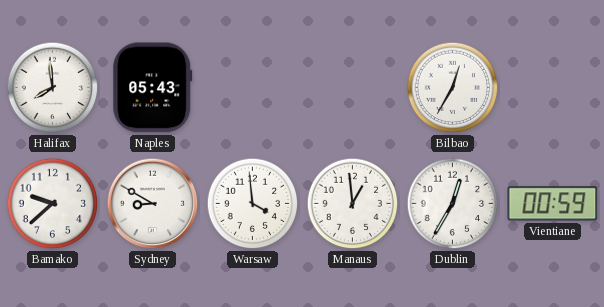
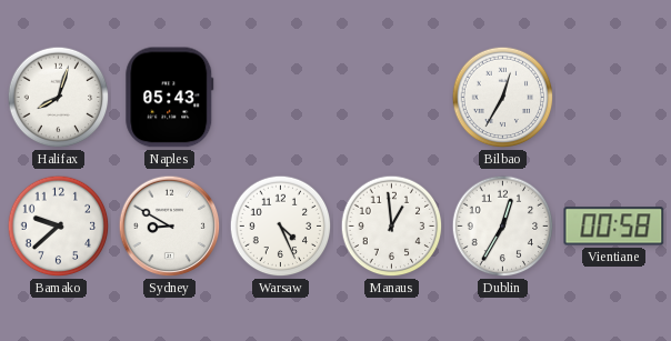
Halifax: 7:59 -> 8:03 (59, 98)
Warsaw: 3:59 -> 4:26 (281, 227)
Vientiane: 00:59 -> 00:58 (614, 227)
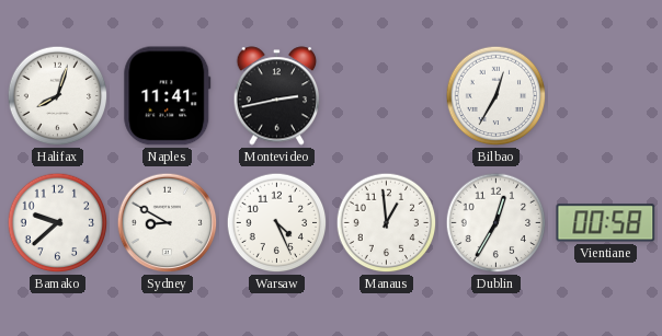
Naples: 05:43 -> 11:41 (168, 96)
Montevideo: none -> 2:43 (277, 96)
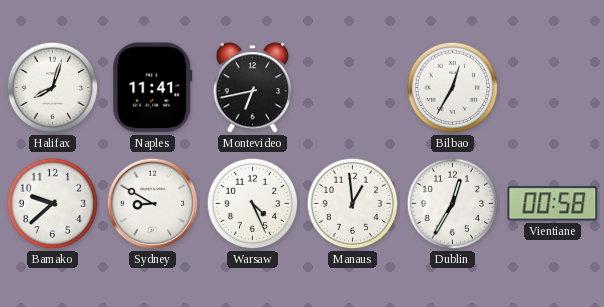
Montevideo: 2:43 -> 6:43 (253, 88)
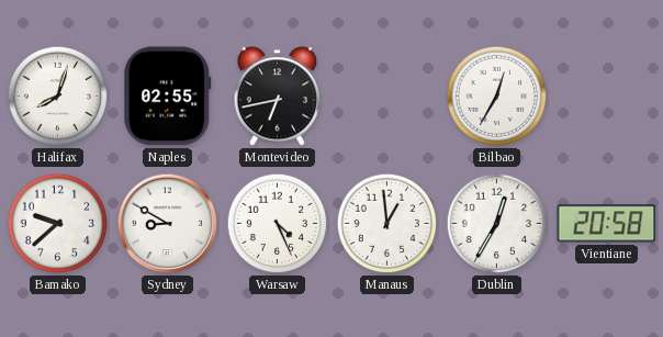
Naples: 11:41 -> 02:55 (168, 97)
Vientiane: 00:58 -> 20:58 (607, 224)
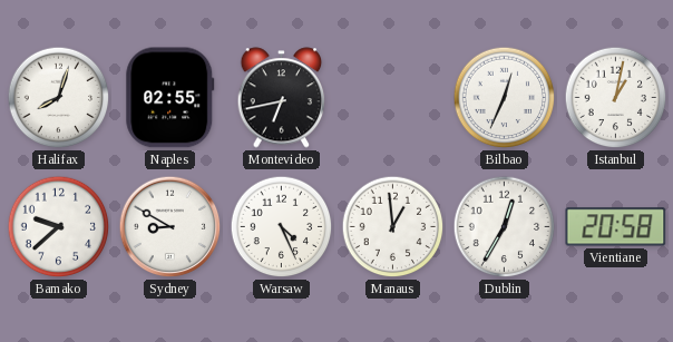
Bilbao: 12:35 -> 12:34 (505, 98)
Istanbul: none -> 1:02 (616, 98)
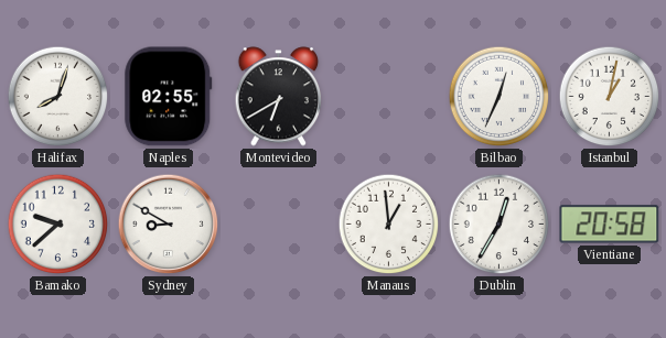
Montevideo: 6:43 -> 6:40 (279, 97)
Warsaw: 4:26 -> none (282, 227)
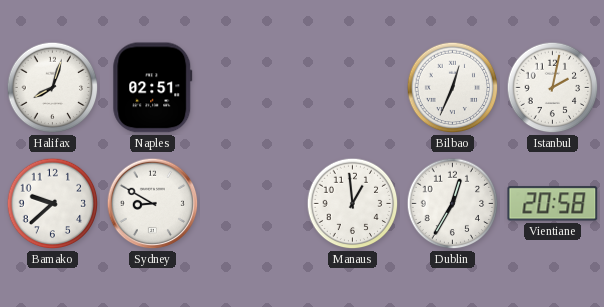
Naples: 02:55 -> 02:51 (153, 88)
Montevideo: 6:40 -> none (279, 97)
Istanbul: 1:02 -> 2:02 (553, 88)
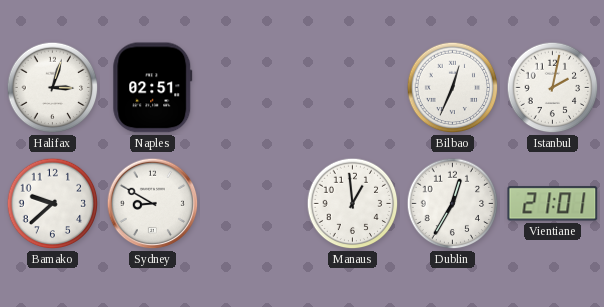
Halifax: 8:03 -> 3:03 (53, 88)
Vientiane: 20:58 -> 21:01 (553, 204)
